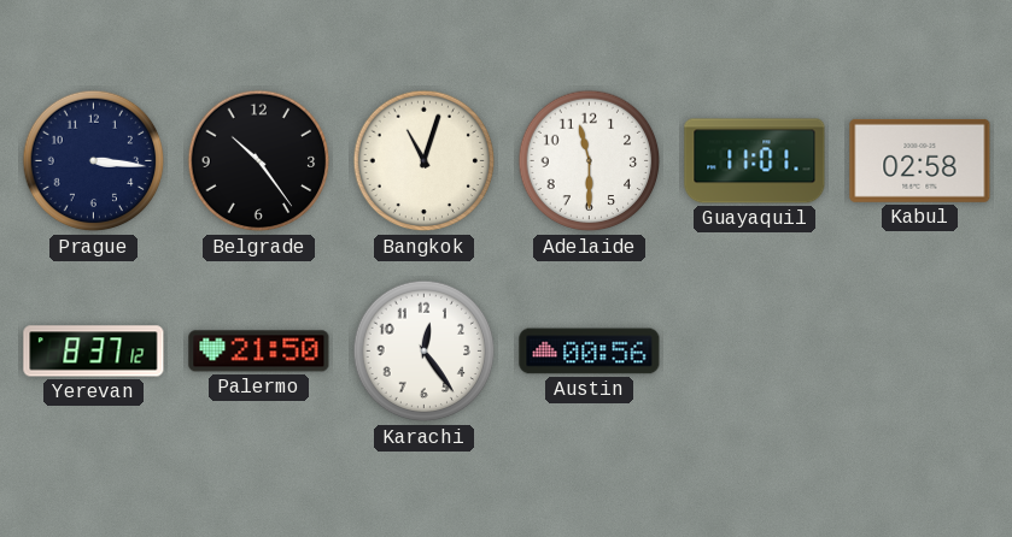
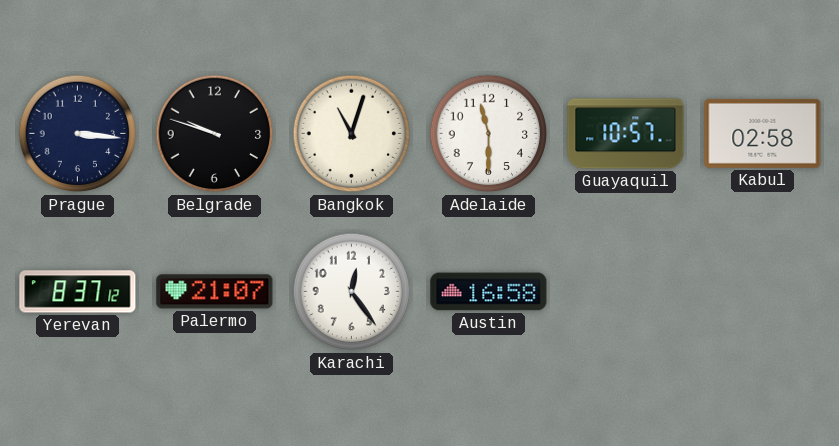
Belgrade: 10:24 -> 9:48 (215, 134)
Guayaquil: 11:01 -> 10:57 (626, 134)
Palermo: 21:50 -> 21:07 (215, 292)
Austin: 00:56 -> 16:58 (489, 292)
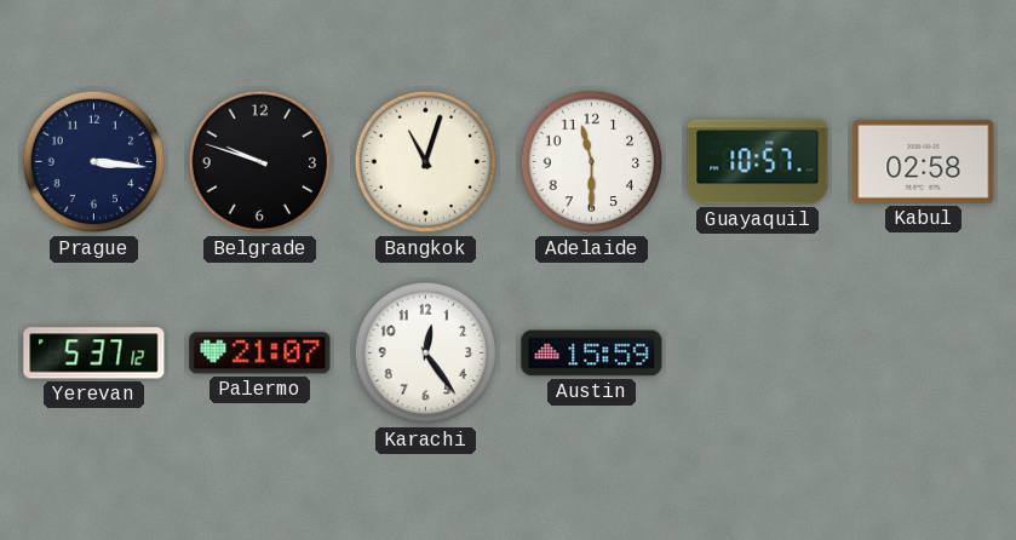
Yerevan: 8:37 -> 5:37 (94, 354)
Austin: 16:58 -> 15:59 (592, 354)
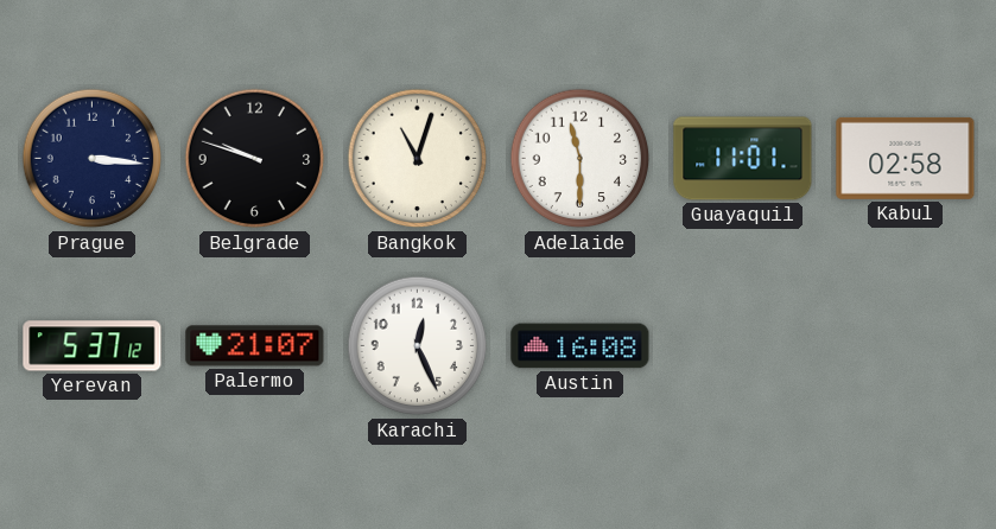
Guayaquil: 10:57 -> 11:01 (743, 159)
Karachi: 12:24 -> 12:26 (418, 346)
Austin: 15:59 -> 16:08 (581, 346)
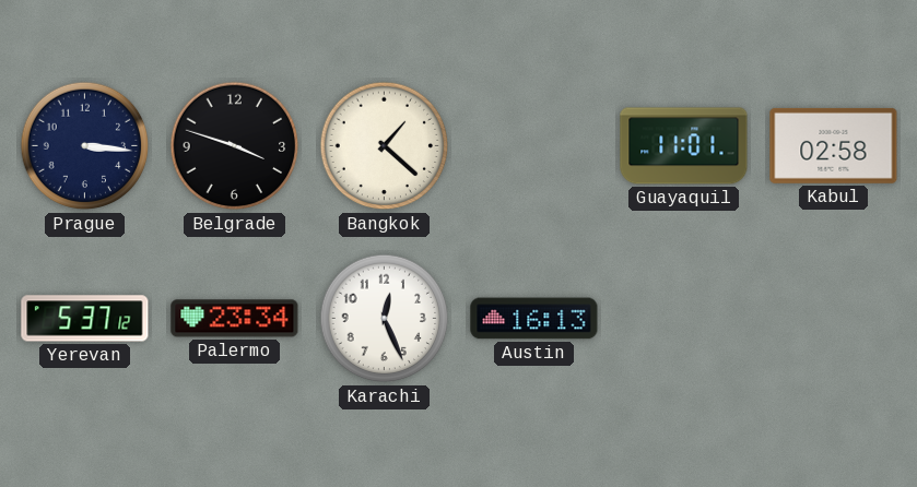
Belgrade: 9:48 -> 3:48 (235, 146)
Bangkok: 11:03 -> 1:22 (385, 146)
Adelaide: 11:30 -> none (581, 159)
Palermo: 21:07 -> 23:34 (235, 319)
Austin: 16:08 -> 16:13 (534, 319)
